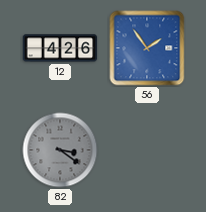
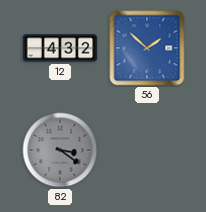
12: 4:26 -> 4:32 (60, 48)
56: 1:54 -> 1:52 (147, 48)
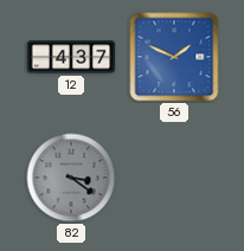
12: 4:32 -> 4:37 (71, 57)
56: 1:52 -> 1:49 (174, 57)
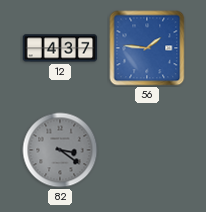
56: 1:49 -> 1:46 (147, 48)
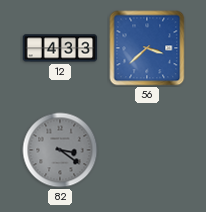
12: 4:37 -> 4:33 (60, 48)
56: 1:46 -> 3:38 (147, 48)
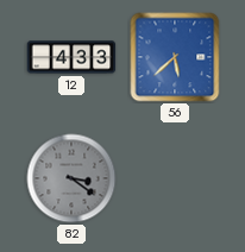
56: 3:38 -> 5:38 (175, 57)
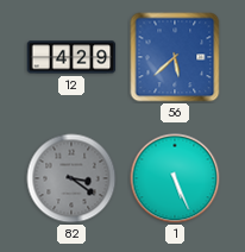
12: 4:33 -> 4:29 (71, 57)
1: none -> 5:26 (175, 178)
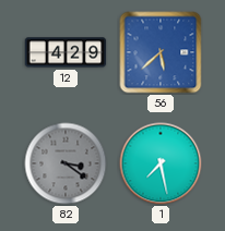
1: 5:26 -> 7:28 (161, 163)
